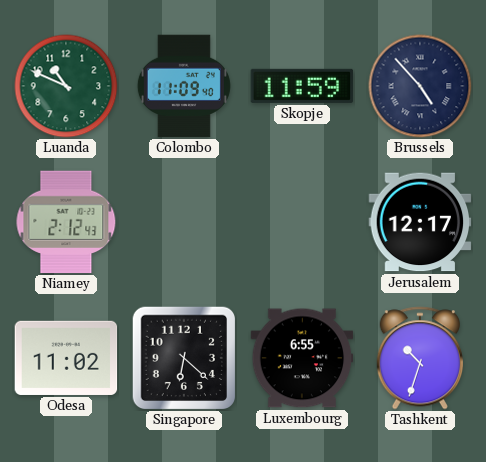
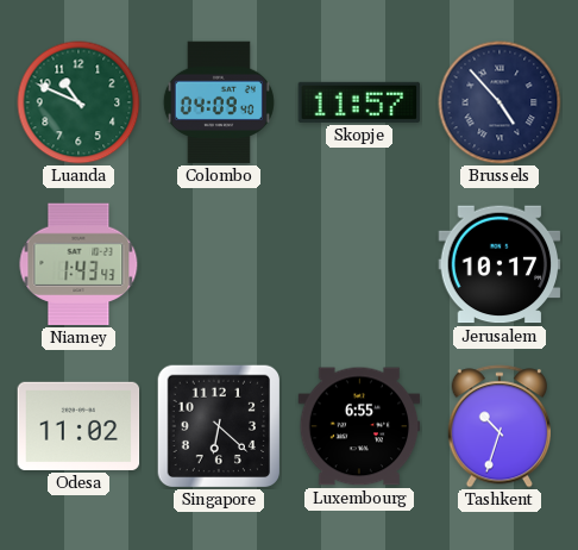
Colombo: 11:09 -> 04:09 (219, 102)
Skopje: 11:59 -> 11:57 (359, 102)
Niamey: 2:12 -> 1:43 (78, 264)
Jerusalem: 12:17 -> 10:17 (500, 264)
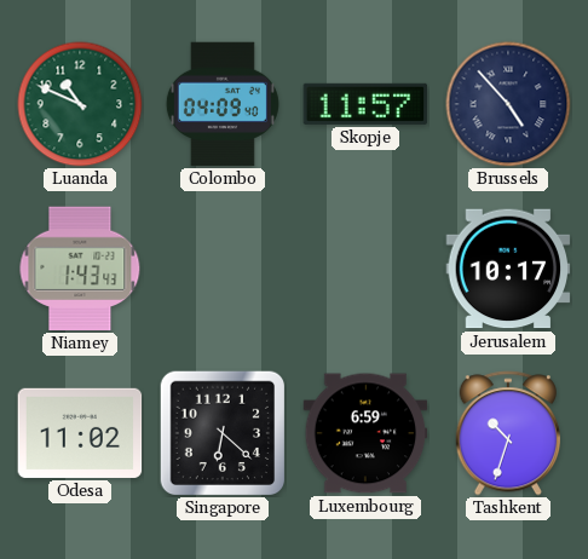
Luxembourg: 6:55 -> 6:59 (365, 433)
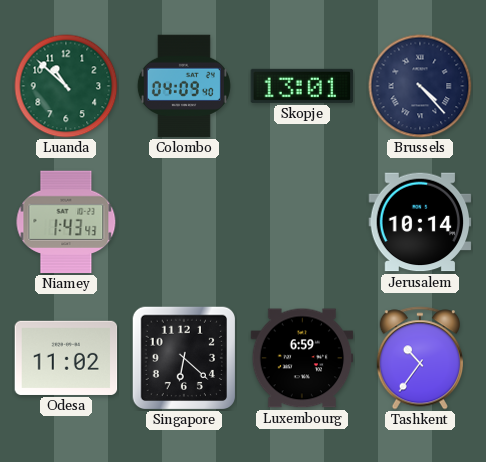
Luanda: 10:49 -> 10:52 (66, 86)
Skopje: 11:57 -> 13:01 (302, 86)
Brussels: 4:53 -> 4:23 (420, 86)
Jerusalem: 10:17 -> 10:14 (420, 222)
Tashkent: 10:33 -> 10:36 (419, 358)
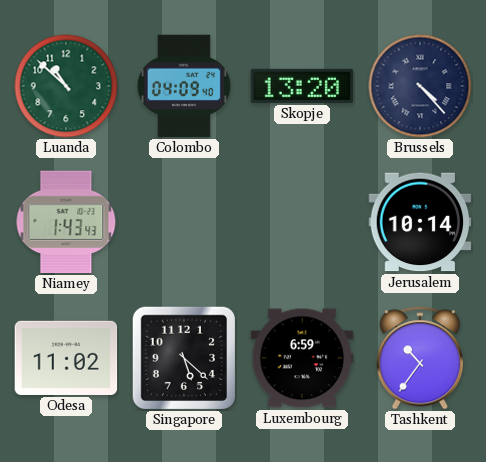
Skopje: 13:01 -> 13:20 (302, 86)
Singapore: 6:22 -> 5:22 (183, 357)
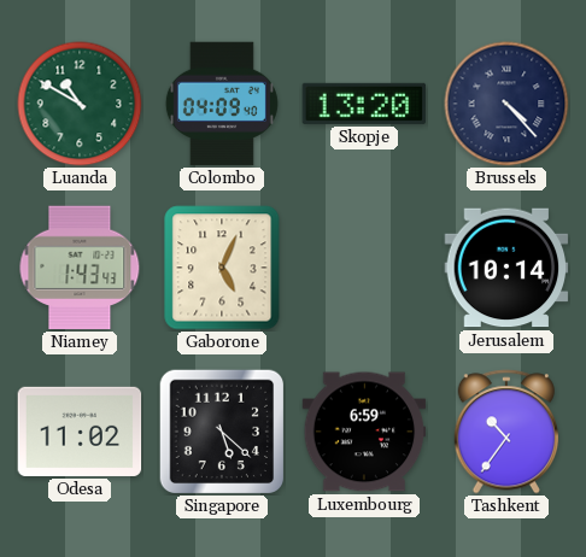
Luanda: 10:52 -> 10:50 (80, 104)
Gaborone: none -> 5:04 (222, 268)
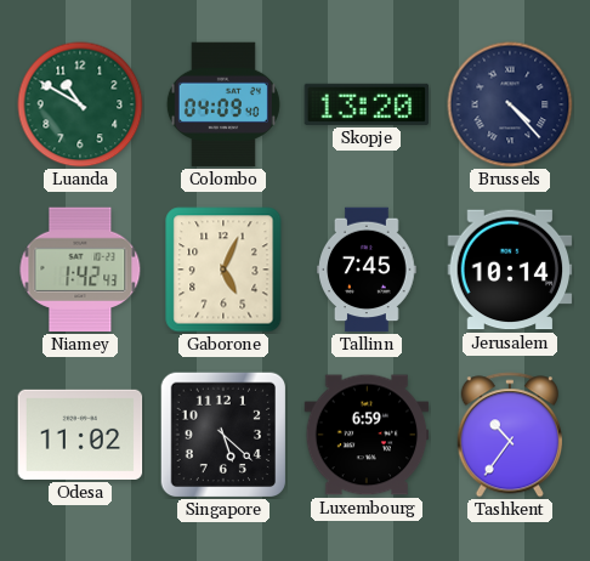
Niamey: 1:43 -> 1:42 (80, 270)
Tallinn: none -> 7:45 (367, 270)
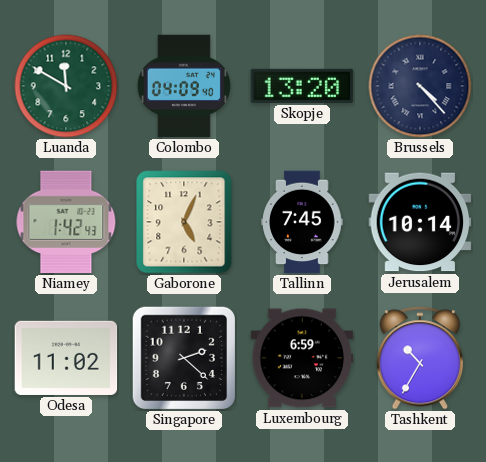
Luanda: 10:50 -> 11:50 (66, 86)
Singapore: 5:22 -> 2:22 (183, 357)
Tashkent: 10:36 -> 10:35 (419, 358)
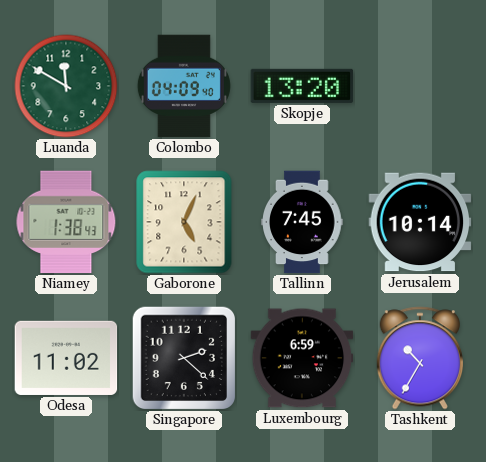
Brussels: 4:23 -> none (420, 86)
Niamey: 1:42 -> 1:38 (66, 222)
